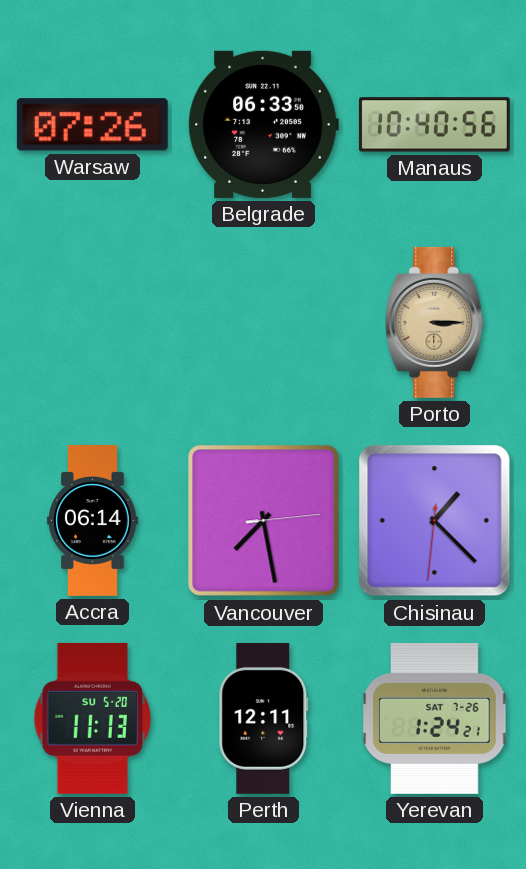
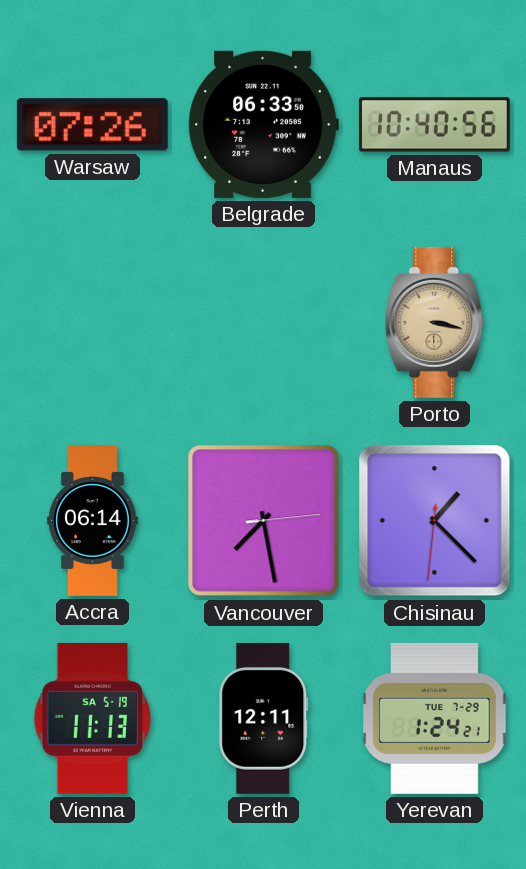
Porto: 3:15 -> 3:17 (435, 322)
Vienna date: SU 5-20 -> SA 5-19 (93, 718)
Yerevan date: SAT 7-26 -> TUE 7-29 (435, 718)
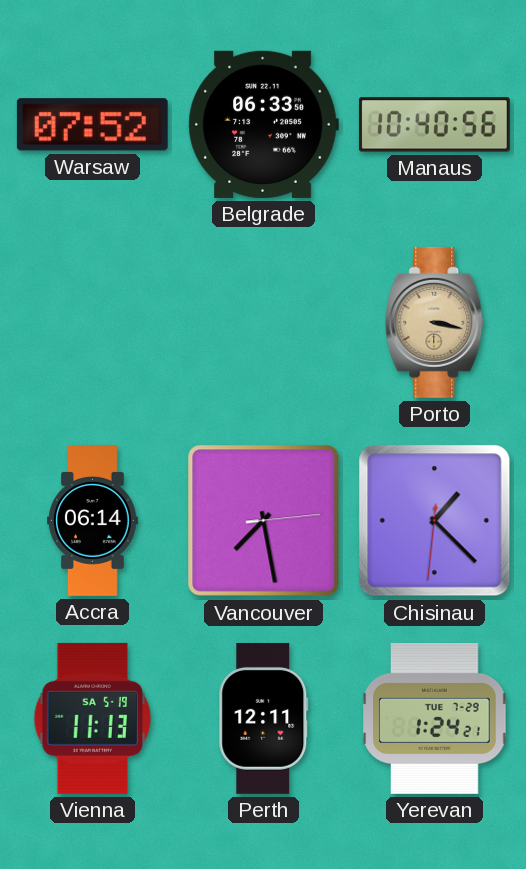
Warsaw: 07:26 -> 07:52 (92, 125)
